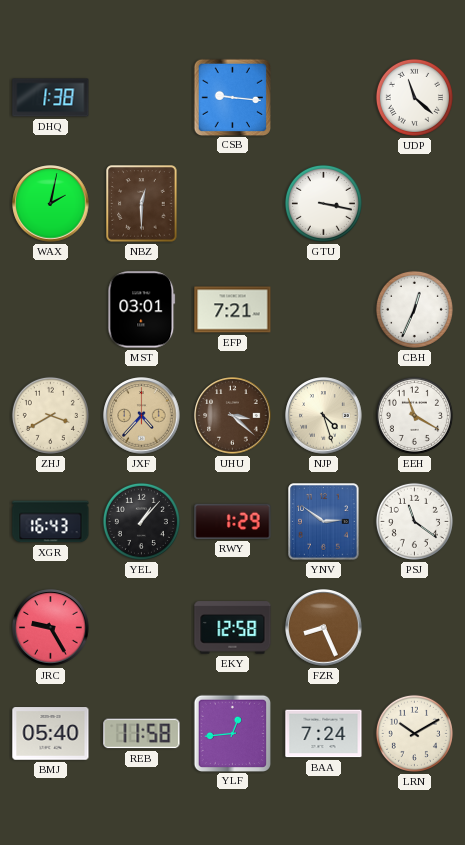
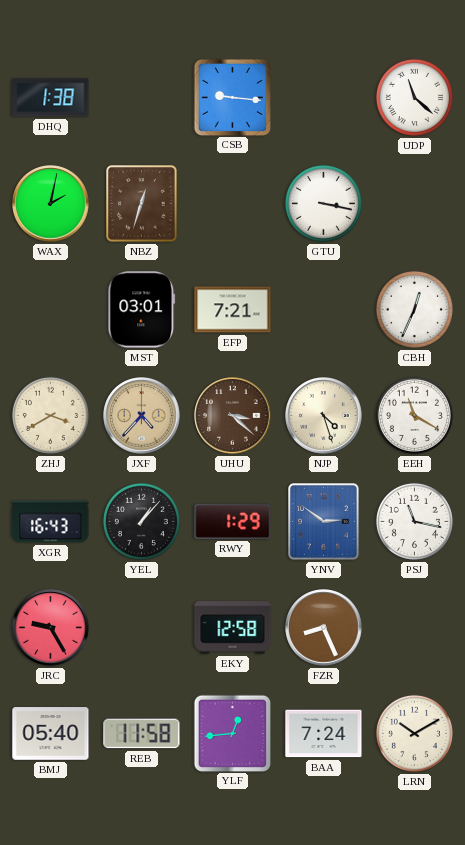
NBZ: 12:30 -> 12:33 (142, 204)
PSJ: 11:21 -> 11:17 (414, 521)
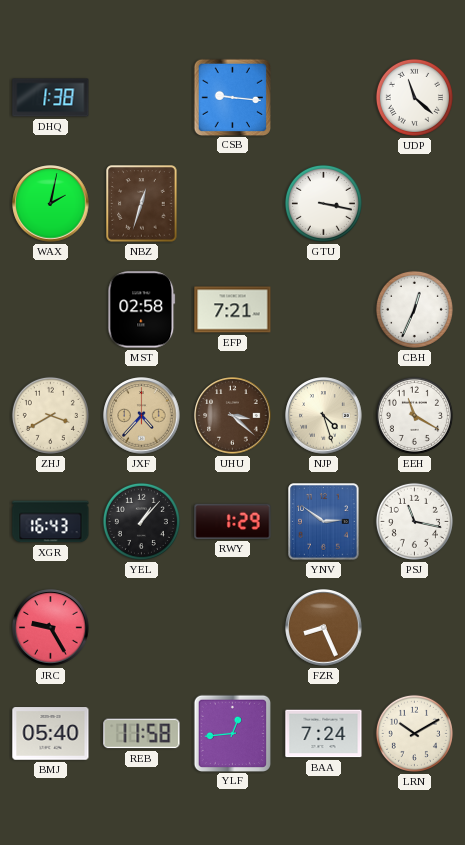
MST: 03:01 -> 02:58 (142, 310)
EKY: 12:58 -> none (233, 628)
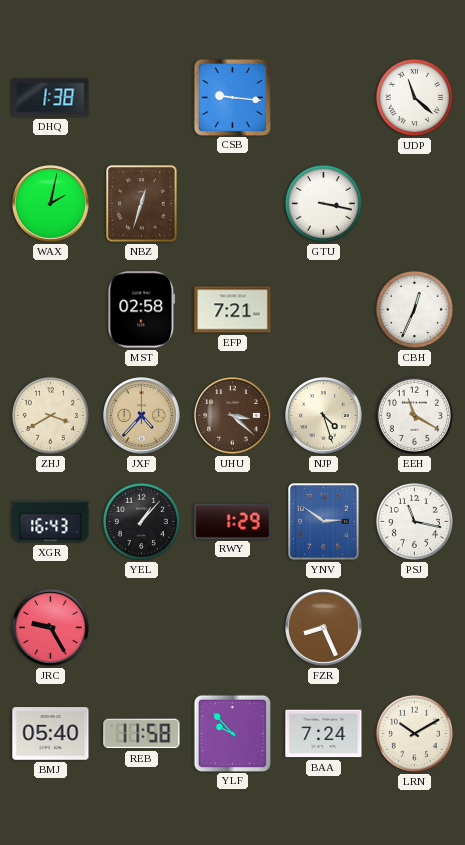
YLF: 12:44 -> 9:53 (232, 733)
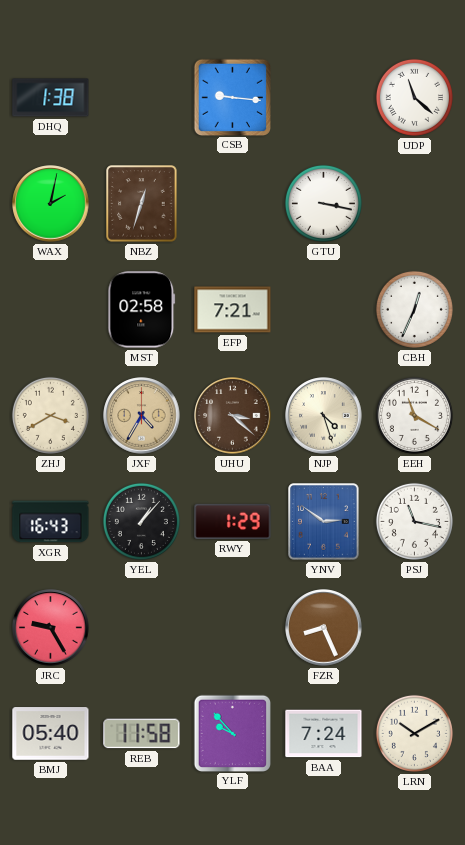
JXF: 4:37 -> 4:35 (142, 416)
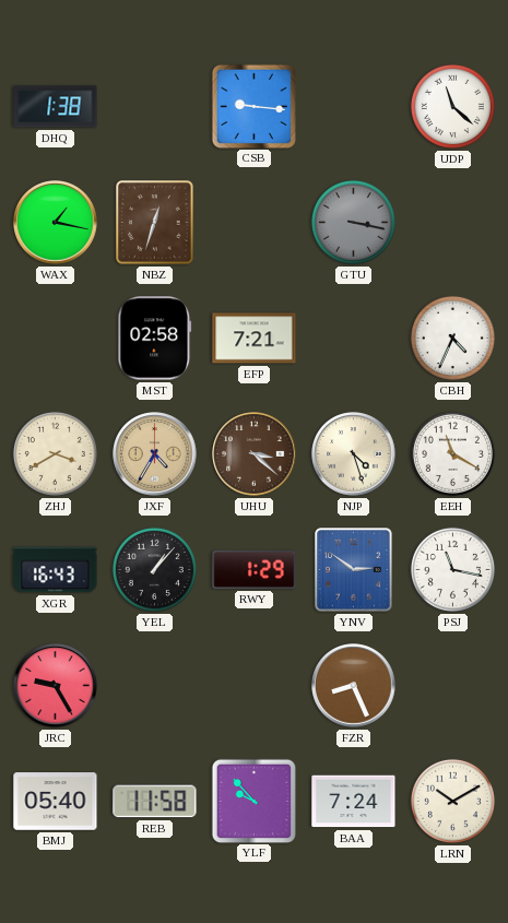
WAX: 2:02 -> 1:17 (56, 223)
GTU dial: white -> grey (353, 222)
CBH: 12:34 -> 4:34 (452, 338)
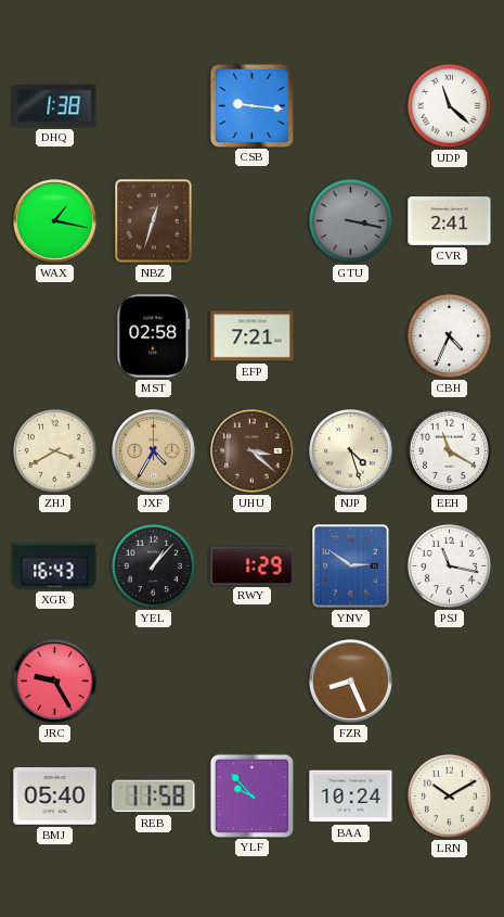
CVR: none -> 2:41 (450, 221)
BAA: 7:24 -> 10:24 (351, 797)
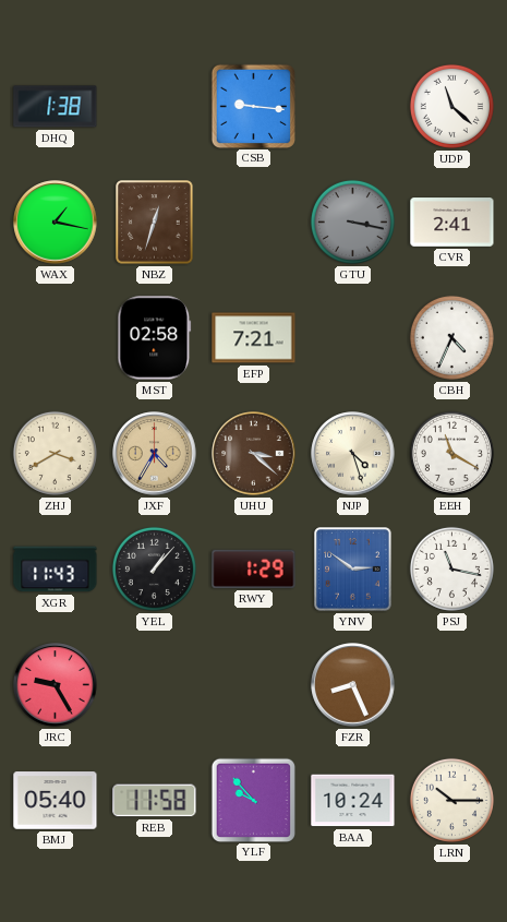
XGR: 16:43 -> 11:43 (56, 570)
LRN: 10:10 -> 10:15 (451, 800)
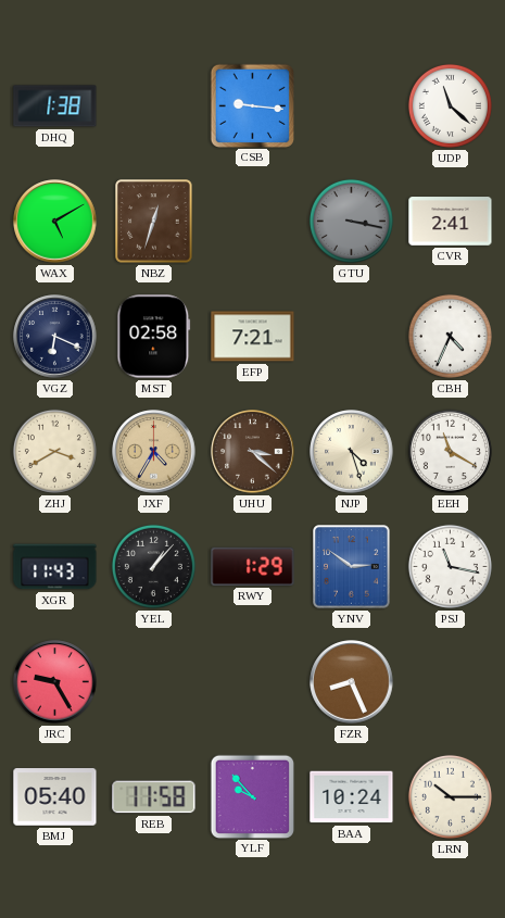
WAX: 1:17 -> 5:10 (55, 222)
VGZ: none -> 6:19 (55, 337)
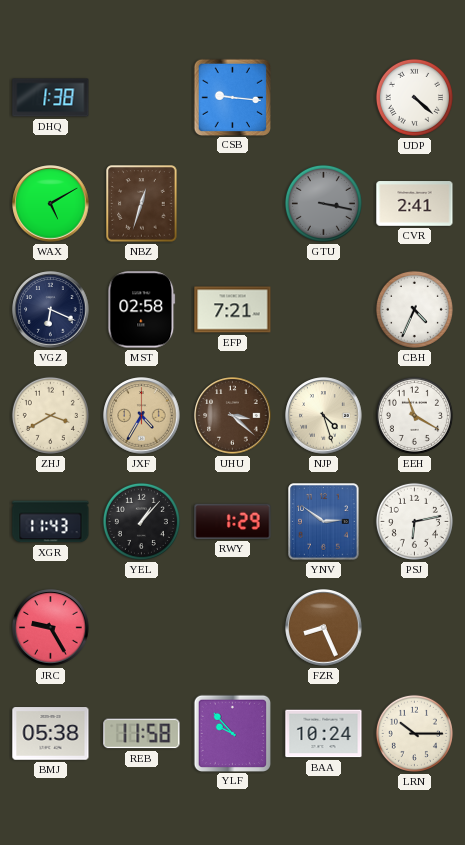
UDP: 11:22 -> 4:22 (414, 97)
PSJ: 11:17 -> 6:13 (414, 521)
BMJ: 05:40 -> 05:38 (51, 734)
